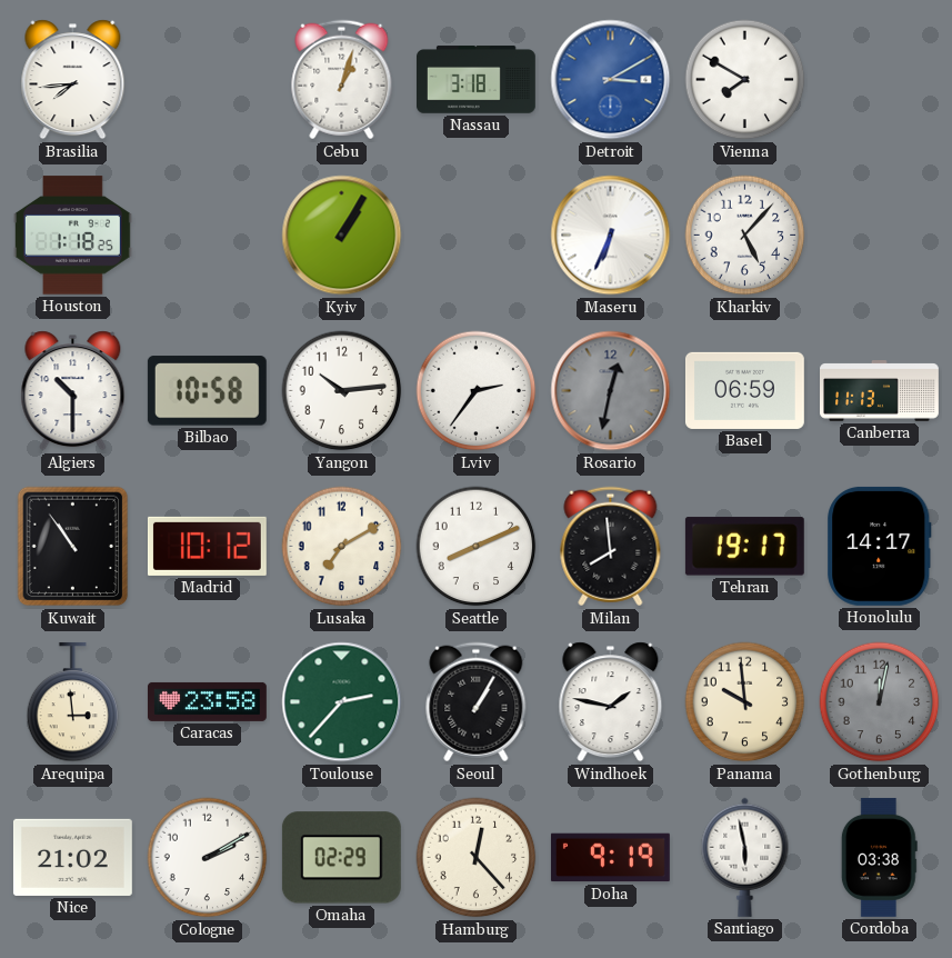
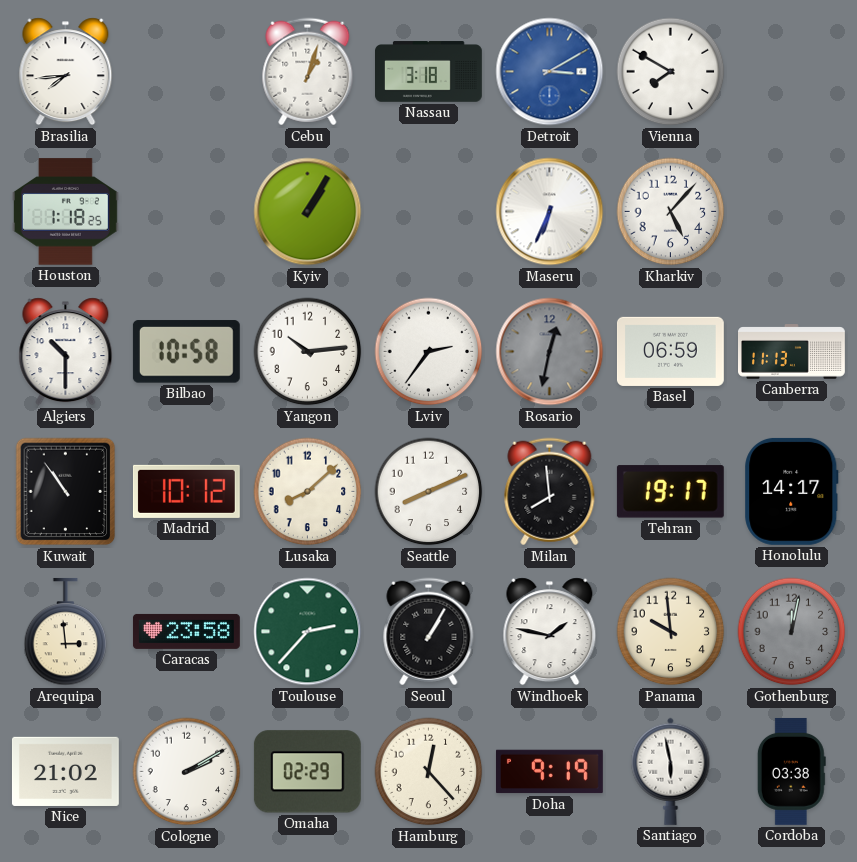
Lusaka: 7:10 -> 8:08 (308, 492)
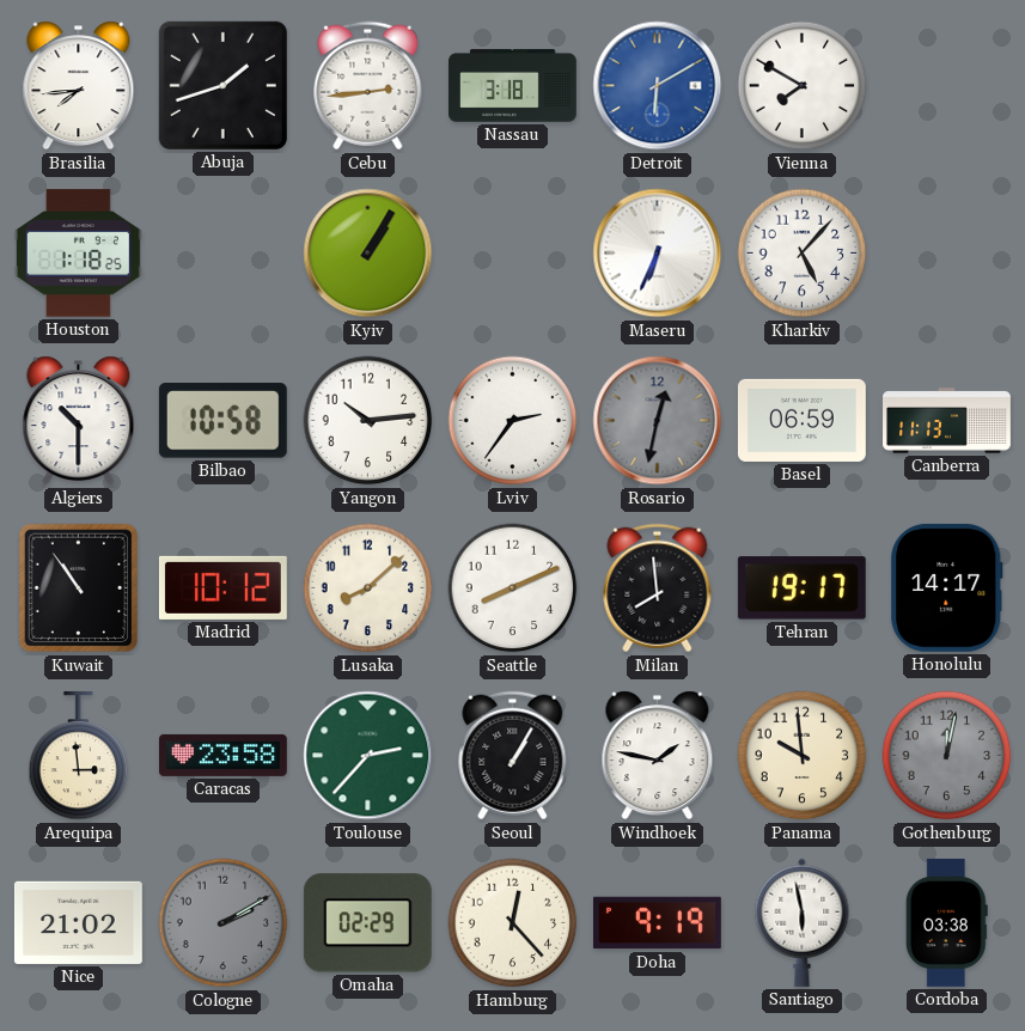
Abuja: none -> 1:42 (222, 85)
Cebu: 1:03 -> 2:44 (368, 86)
Detroit: 3:10 -> 6:10 (658, 86)
Cologne dial: white -> grey (224, 923)
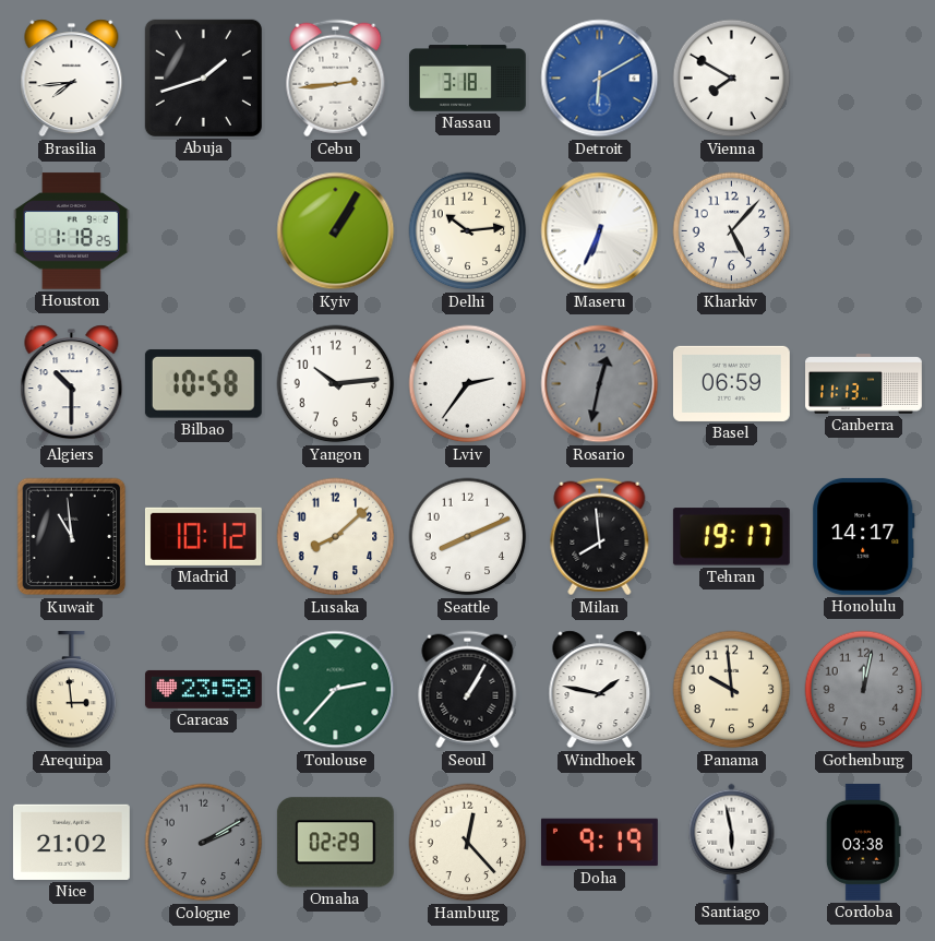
Delhi: none -> 10:14 (468, 231)
Kuwait: 10:54 -> 10:59 (72, 537)
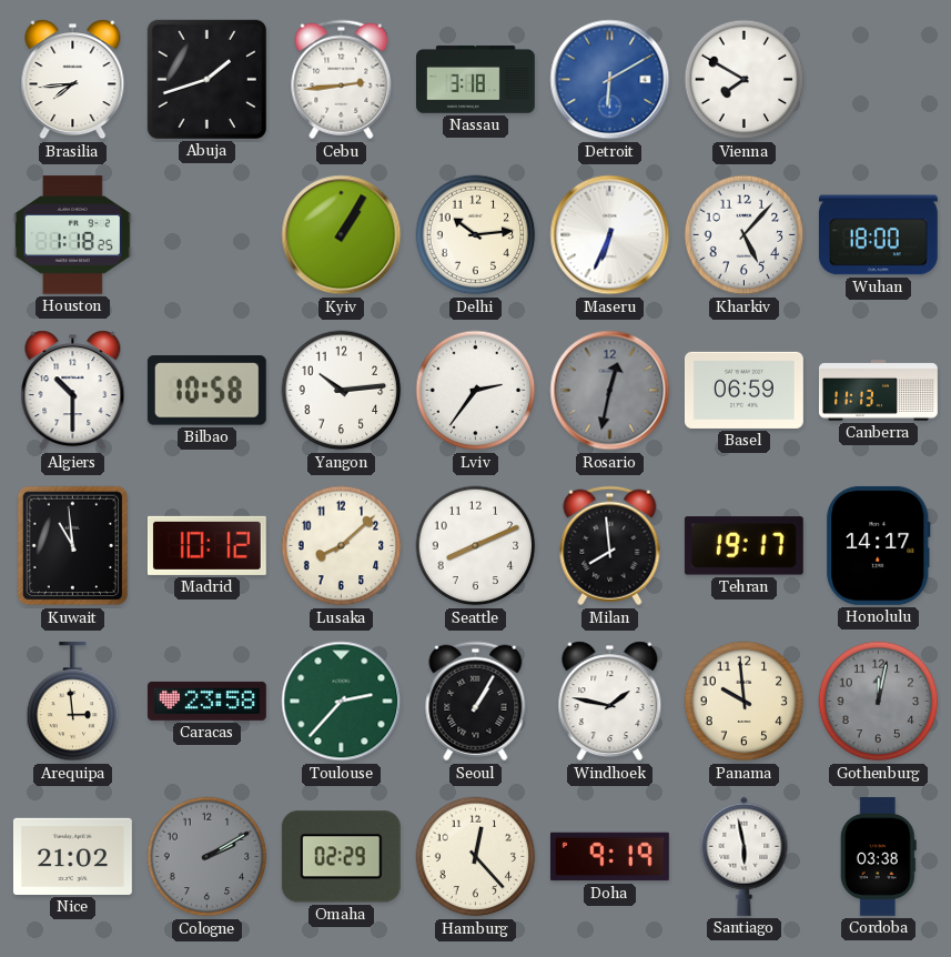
Wuhan: none -> 18:00 (878, 235)
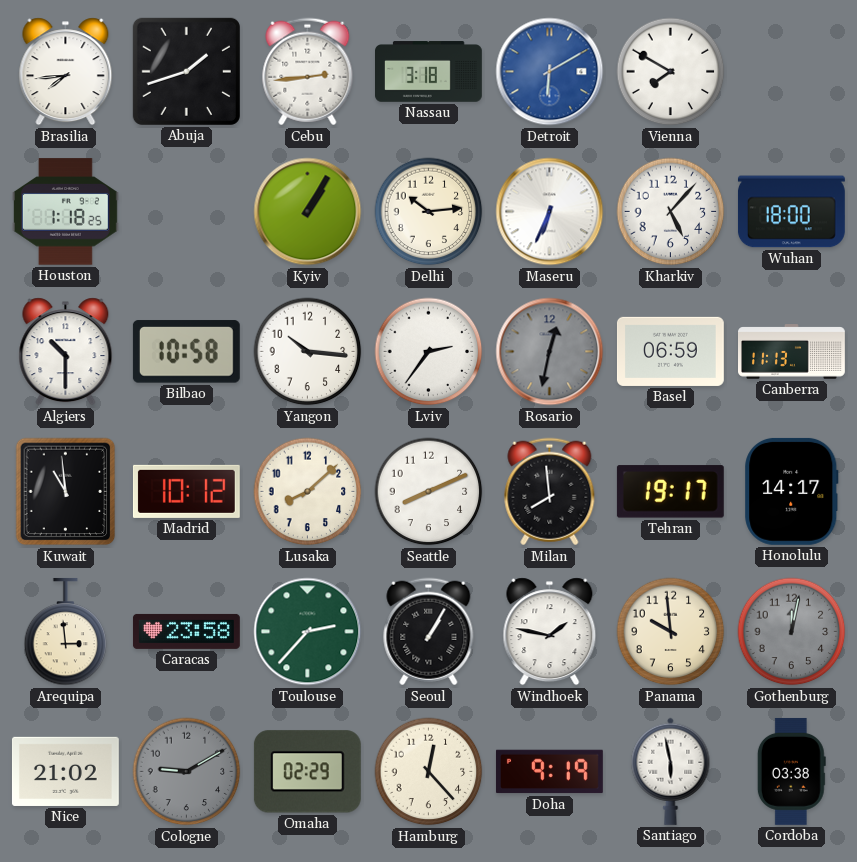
Yangon: 10:14 -> 10:16 (308, 352)
Cologne: 2:10 -> 9:10 (187, 772)
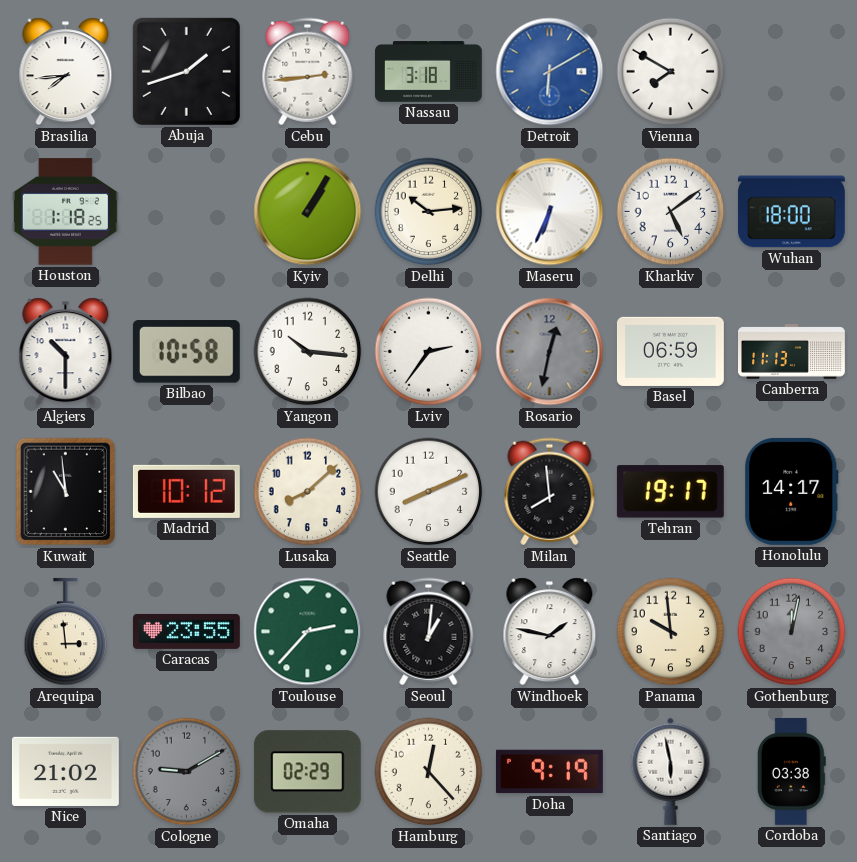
Kharkiv: 5:07 -> 5:09 (671, 212)
Caracas: 23:58 -> 23:55 (186, 631)
Seoul: 1:05 -> 1:01 (429, 632)
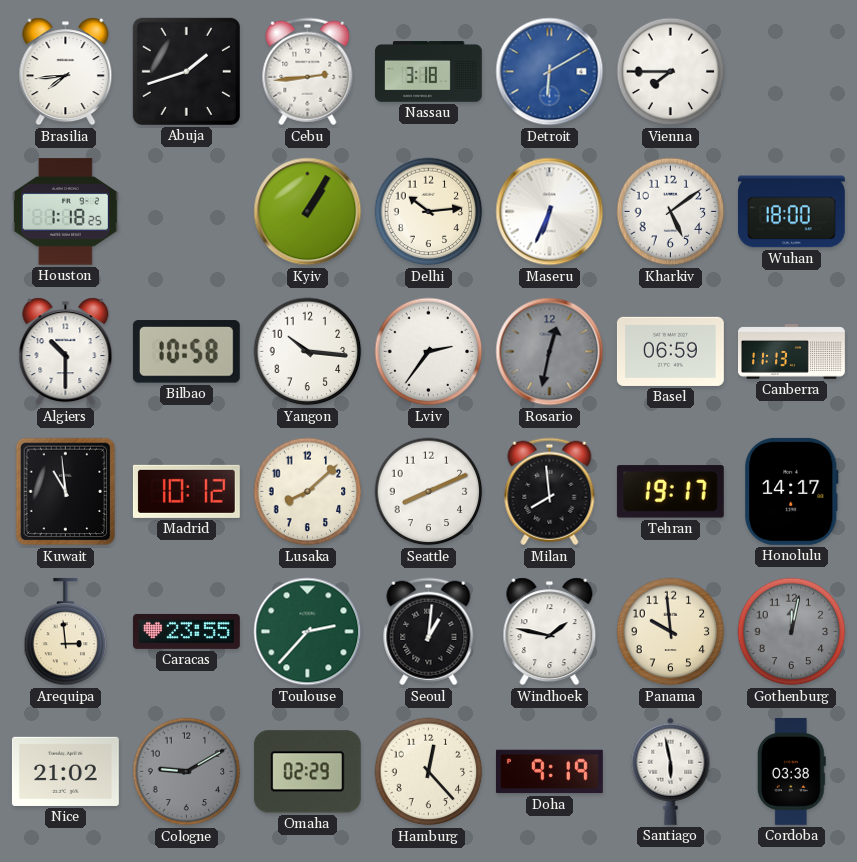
Vienna: 7:50 -> 7:45 (671, 72)
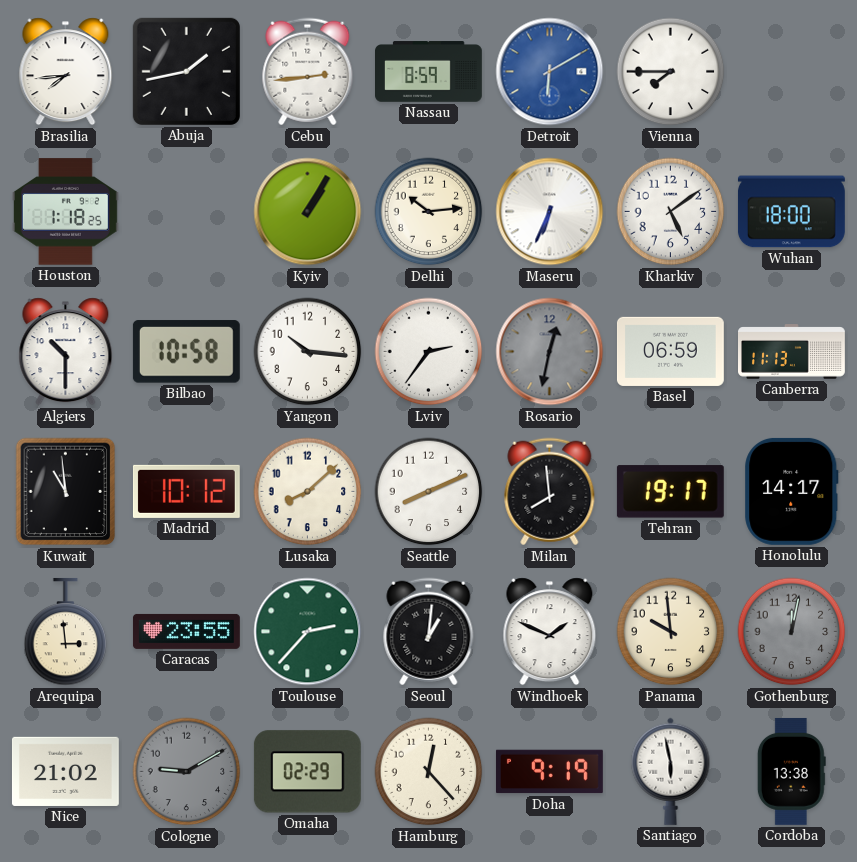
Abuja: 1:42 -> 1:43 (186, 71)
Nassau: 3:18 -> 8:59 (429, 72)
Windhoek: 1:47 -> 1:49 (550, 632)
Cordoba: 03:38 -> 13:38 (791, 771)
